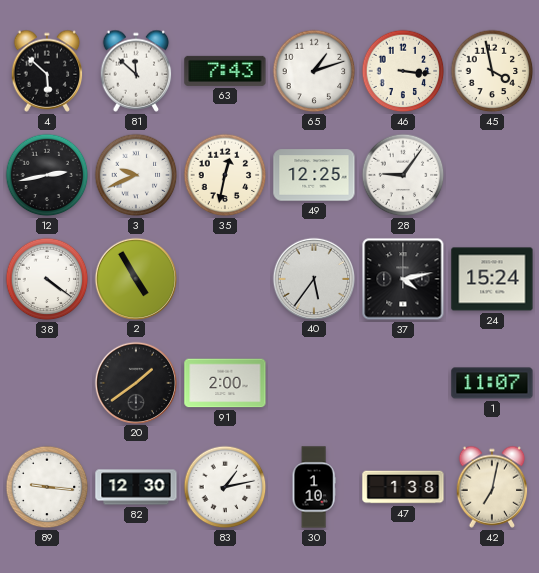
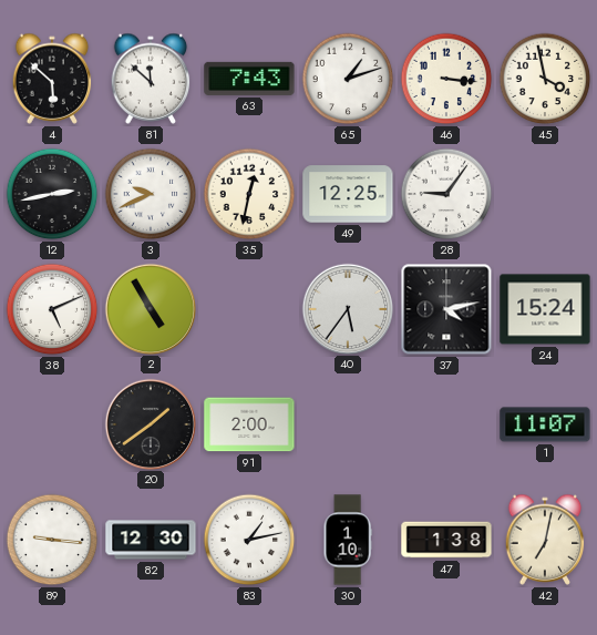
38: 4:21 -> 5:11 (52, 309)
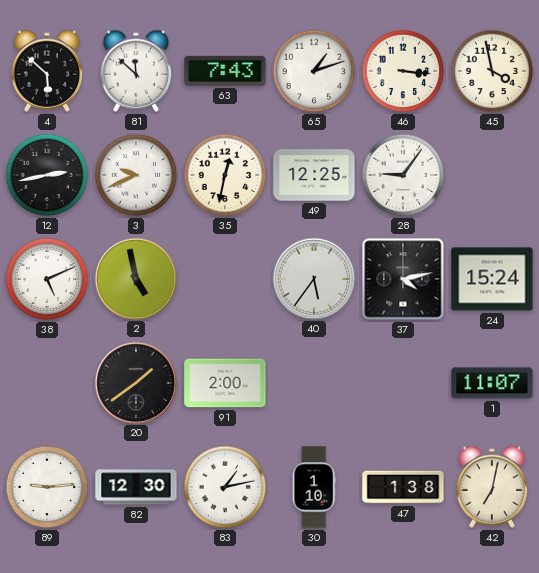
2: 4:55 -> 4:58 (135, 278)
89: 9:16 -> 9:14 (47, 487)
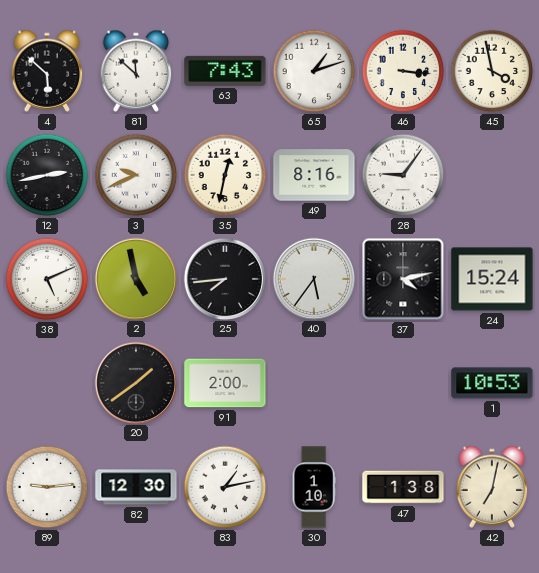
49: 12:25 -> 8:16 (314, 175)
25: none -> 7:44 (224, 278)
1: 11:07 -> 10:53 (492, 383)
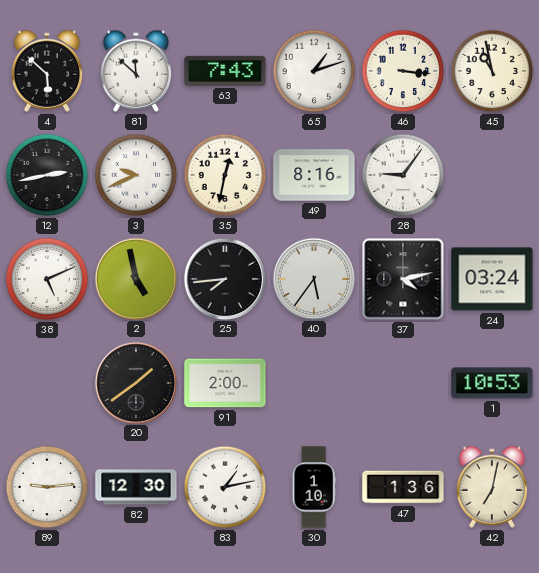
45: 3:58 -> 10:58 (492, 71)
24: 15:24 -> 03:24 (492, 279)
47: 1:38 -> 1:36 (403, 487)
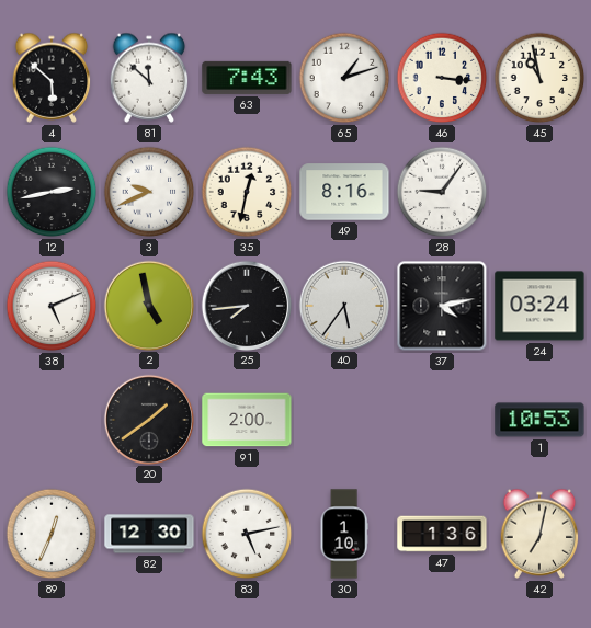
89: 9:14 -> 12:34 (52, 534)
83: 1:13 -> 5:13 (247, 534)
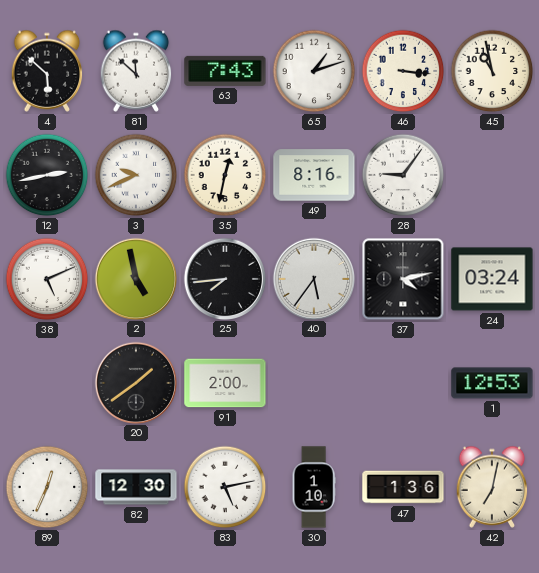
1: 10:53 -> 12:53 (492, 383)
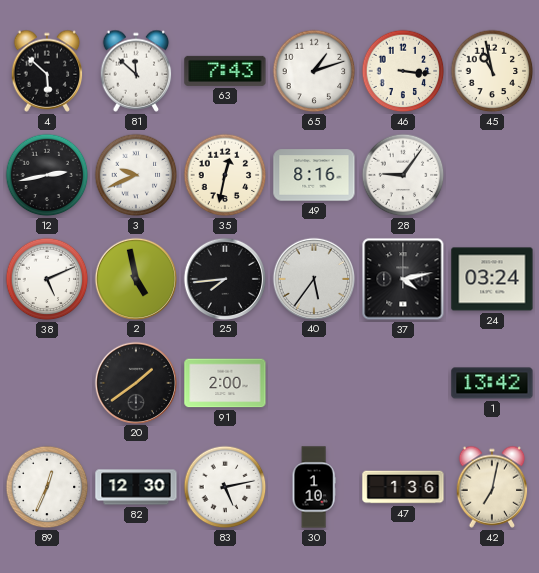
1: 12:53 -> 13:42 (492, 383)
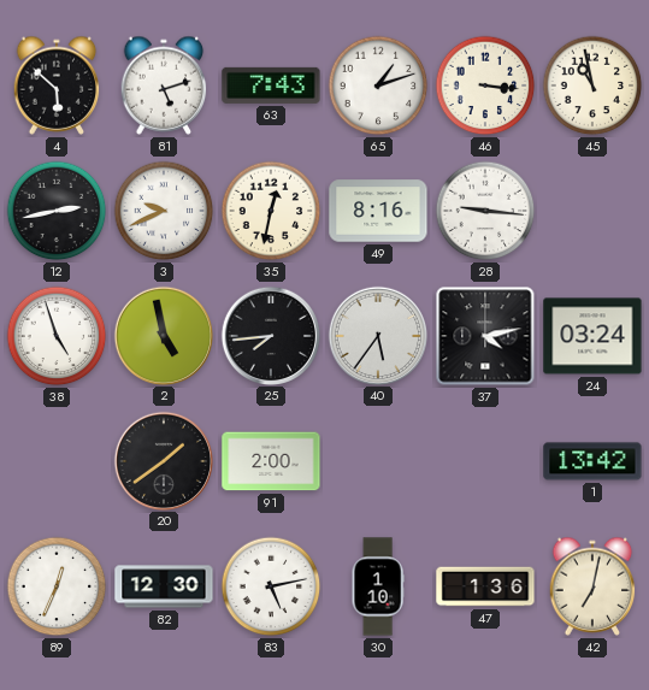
81: 11:52 -> 5:12 (164, 85)
28: 9:06 -> 9:16 (485, 211)
38: 5:11 -> 4:57 (57, 336)
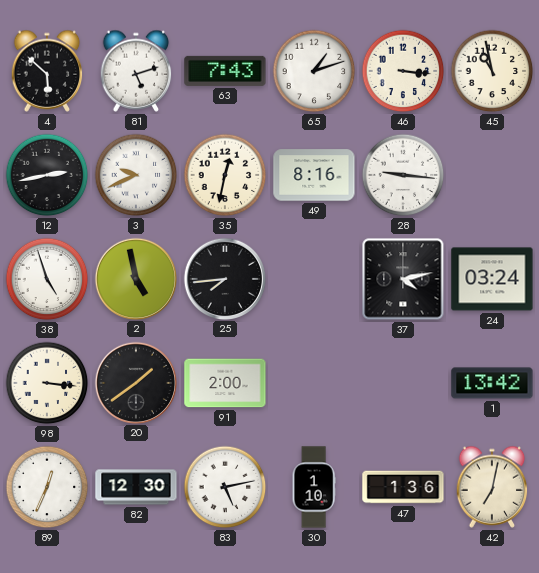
40: 5:36 -> none (377, 335)
98: none -> 3:16 (47, 383)
